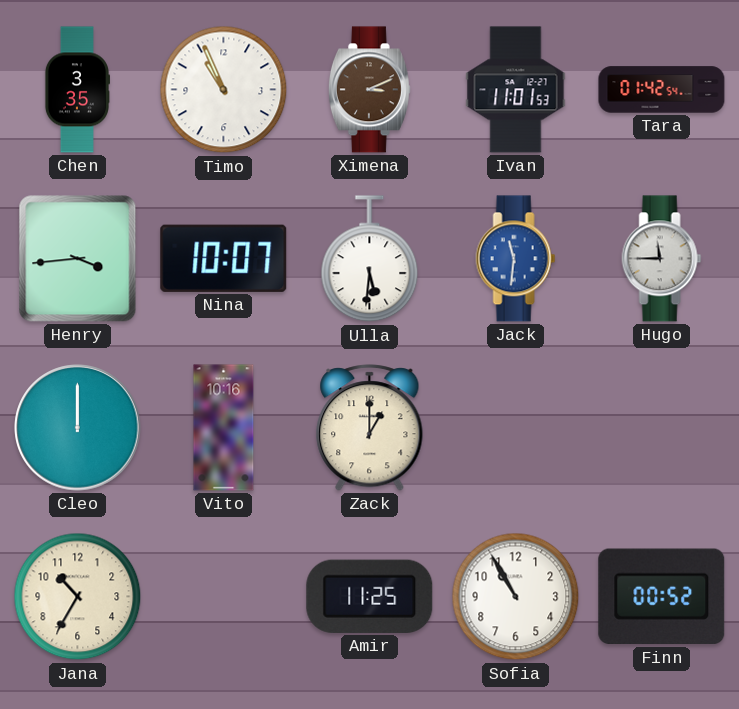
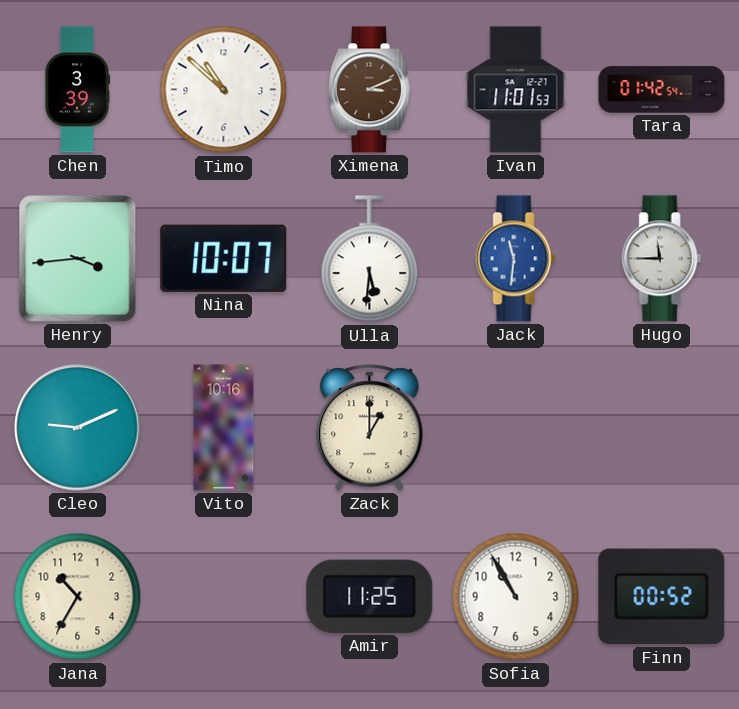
Chen: 3:35 -> 3:39 (76, 90)
Timo: 10:56 -> 10:52 (224, 90)
Cleo: 12:00 -> 9:11 (78, 428)
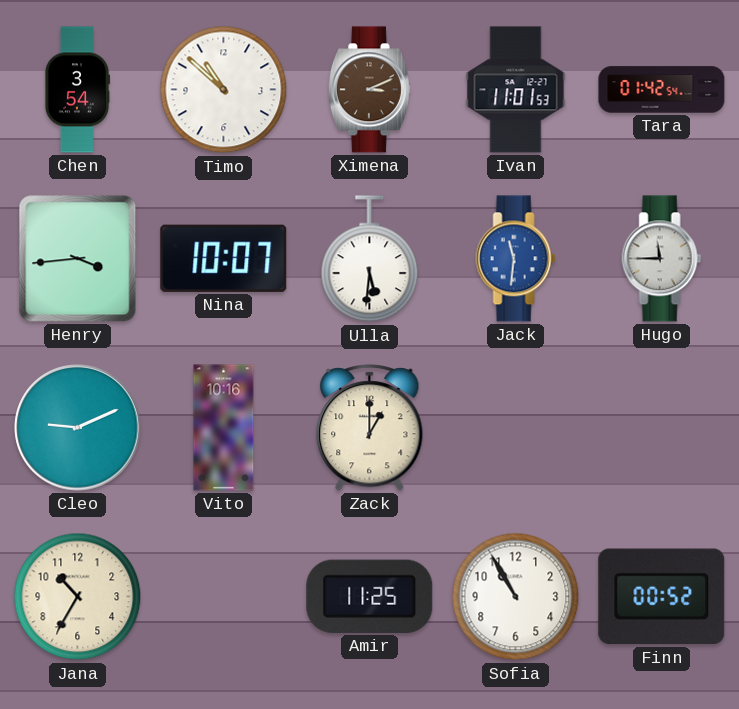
Chen: 3:39 -> 3:54 (76, 90)
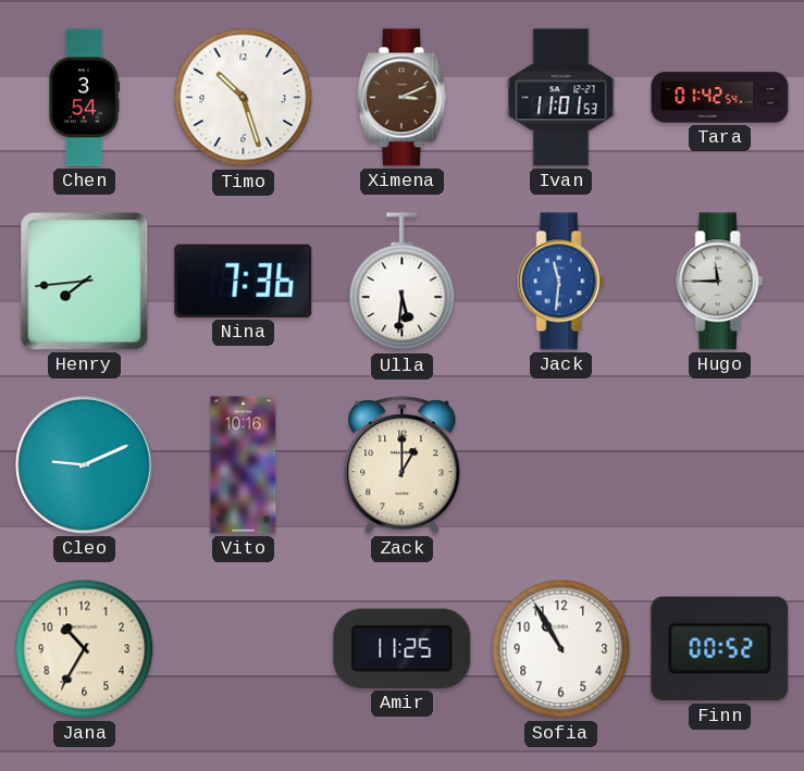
Timo: 10:52 -> 10:27 (244, 98)
Henry: 3:44 -> 7:44 (85, 282)
Nina: 10:07 -> 7:36 (244, 281)
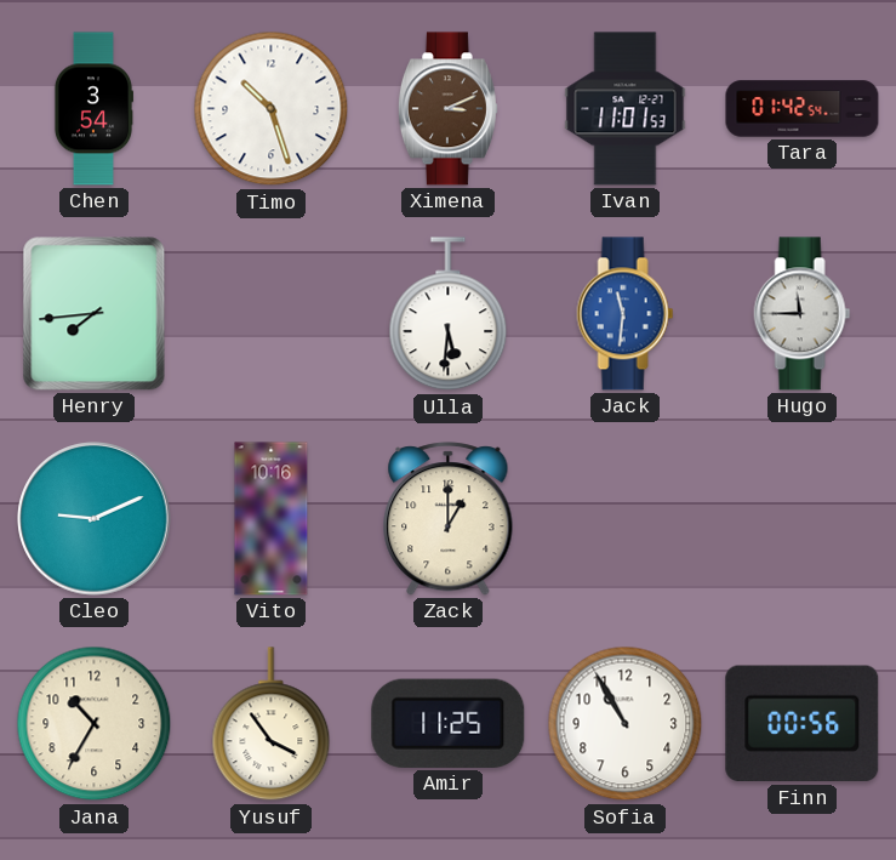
Nina: 7:36 -> none (244, 281)
Yusuf: none -> 3:54 (272, 724)
Finn: 00:52 -> 00:56 (803, 724)
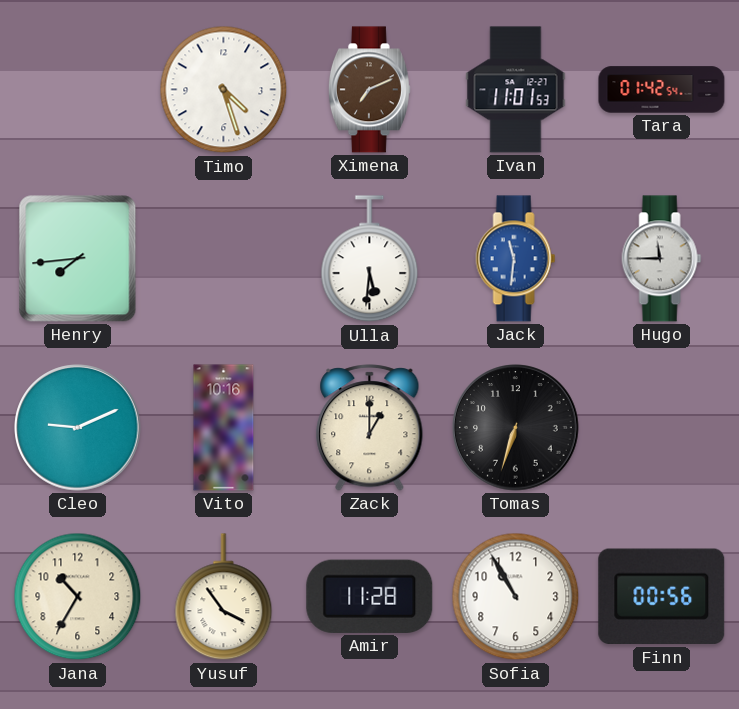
Chen: 3:54 -> none (92, 109)
Timo: 10:27 -> 4:27 (224, 90)
Ximena: 3:11 -> 7:11 (369, 90)
Tomas: none -> 6:33 (516, 428)
Amir: 11:25 -> 11:28 (370, 596)
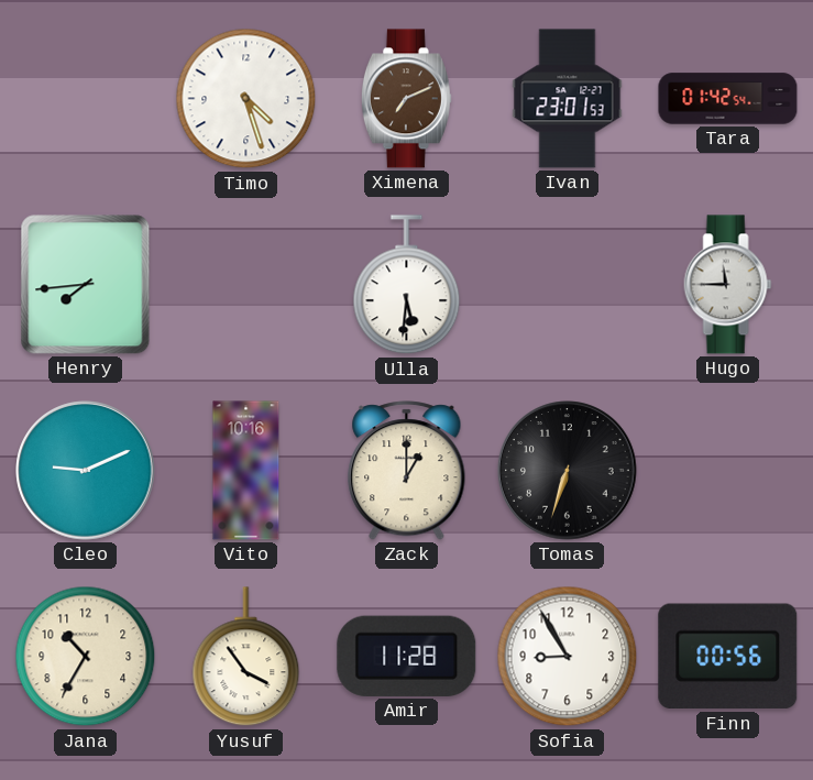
Ivan: 11:01 -> 23:01 (568, 99)
Jack: 11:31 -> none (516, 259)
Sofia: 10:55 -> 8:55 (568, 657)
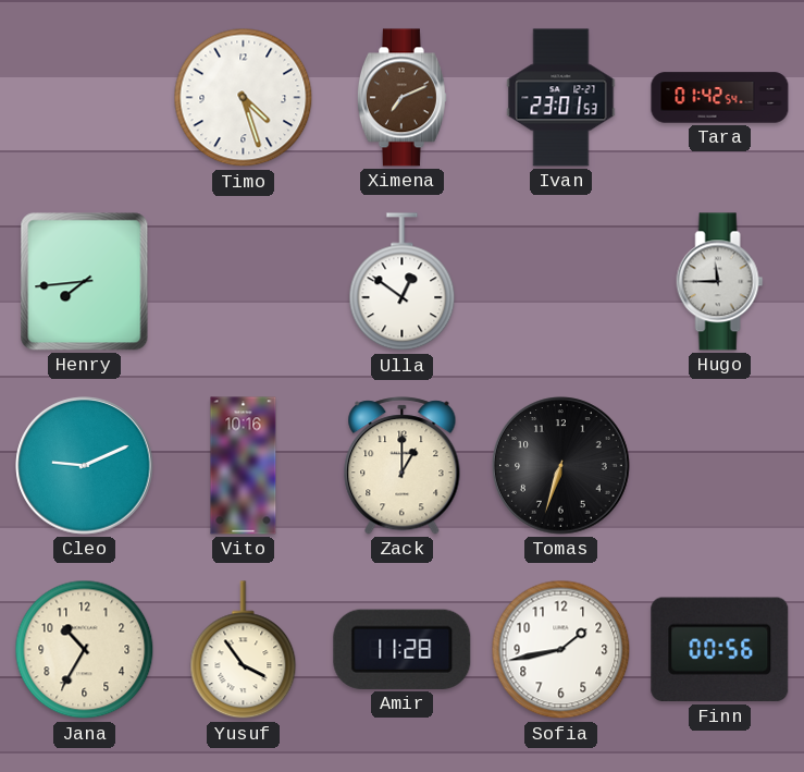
Ulla: 5:31 -> 12:51 (403, 282)
Sofia: 8:55 -> 1:43 (561, 650)
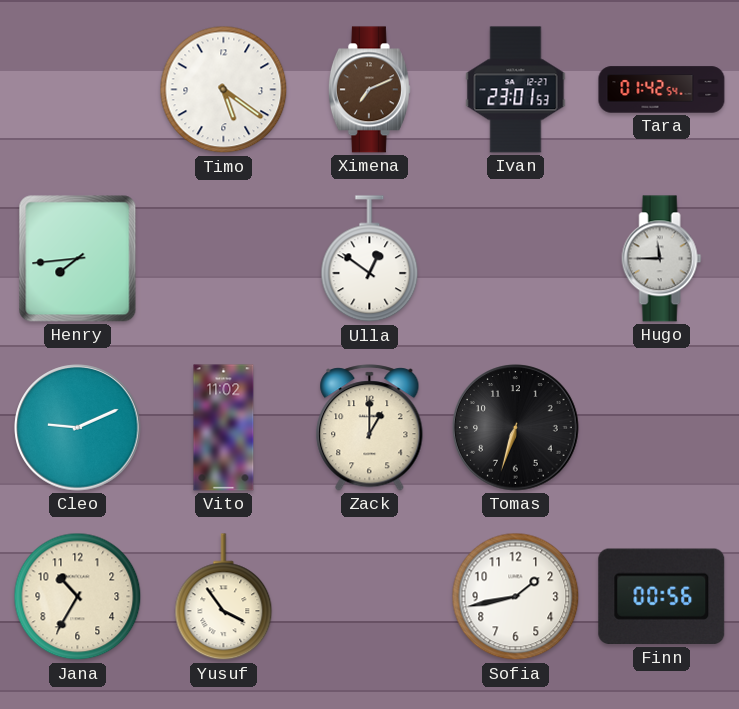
Timo: 4:27 -> 5:21 (224, 90)
Vito: 10:16 -> 11:02 (224, 428)
Amir: 11:28 -> none (403, 649)
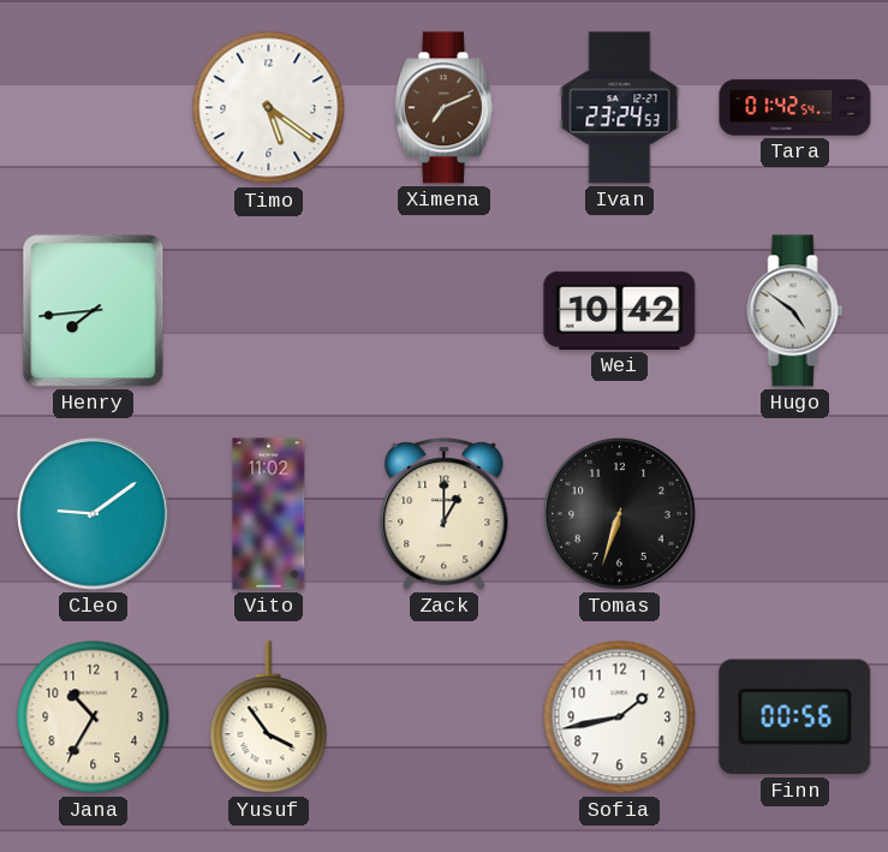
Ivan: 23:01 -> 23:24 (620, 108)
Ulla: 12:51 -> none (370, 259)
Wei: none -> 10:42 (620, 310)
Hugo: 11:45 -> 4:51 (795, 311)
Cleo: 9:11 -> 9:09 (94, 514)
